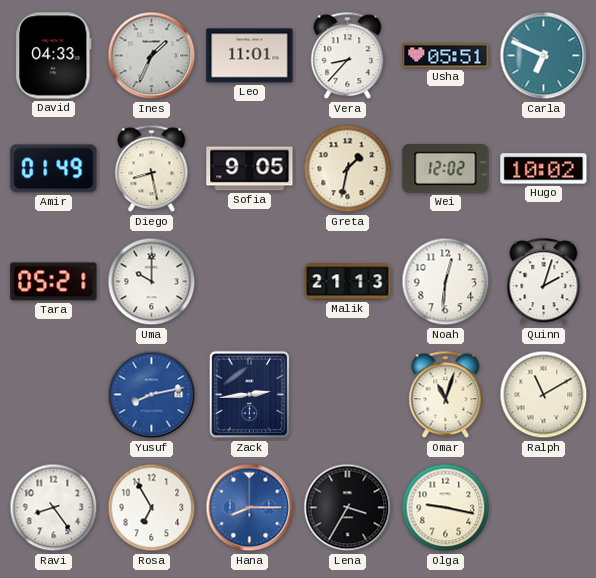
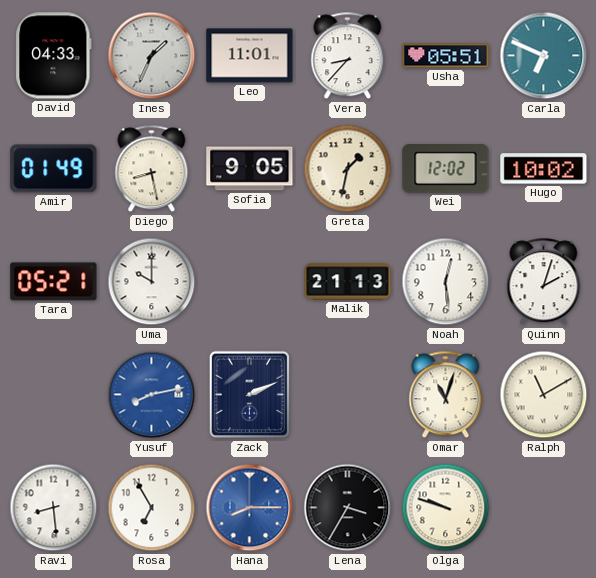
Noah: 12:31 -> 12:29 (446, 282)
Zack: 2:44 -> 2:11 (250, 395)
Ravi: 8:24 -> 8:29 (54, 508)
Olga: 9:17 -> 9:48 (446, 508)
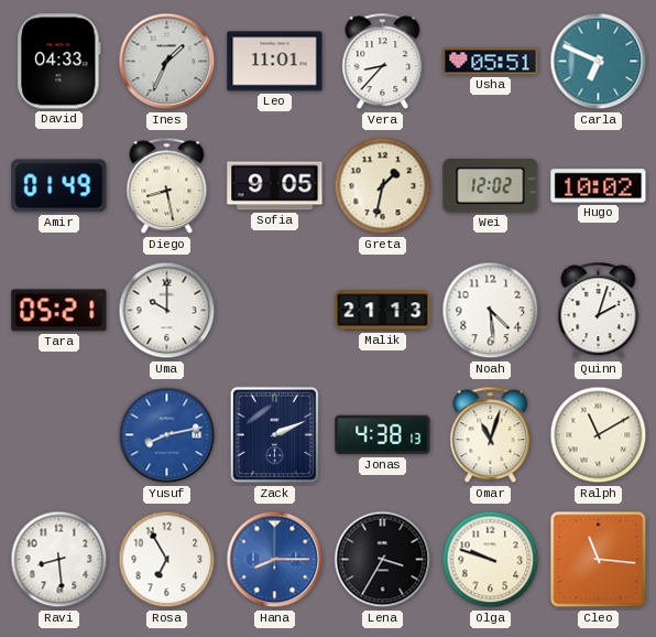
Noah: 12:29 -> 4:29 (491, 311)
Jonas: none -> 4:38 (383, 435)
Cleo: none -> 11:16 (599, 560)
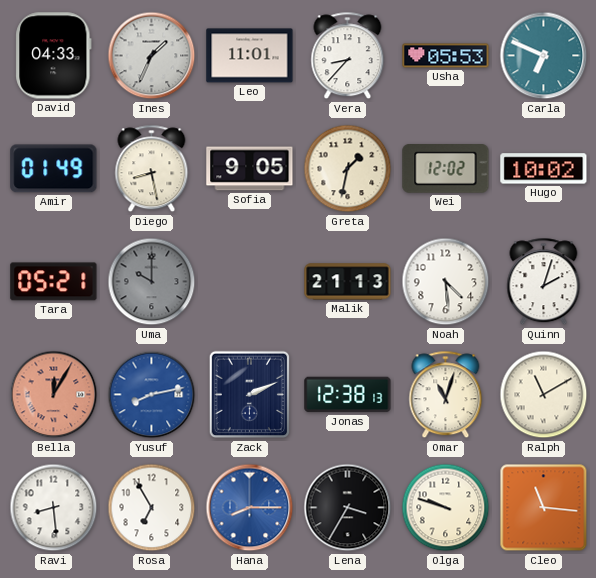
Usha: 05:51 -> 05:53 (446, 56)
Uma dial: white -> grey (152, 282)
Bella: none -> 12:05 (54, 395)
Jonas: 4:38 -> 12:38 (348, 395)
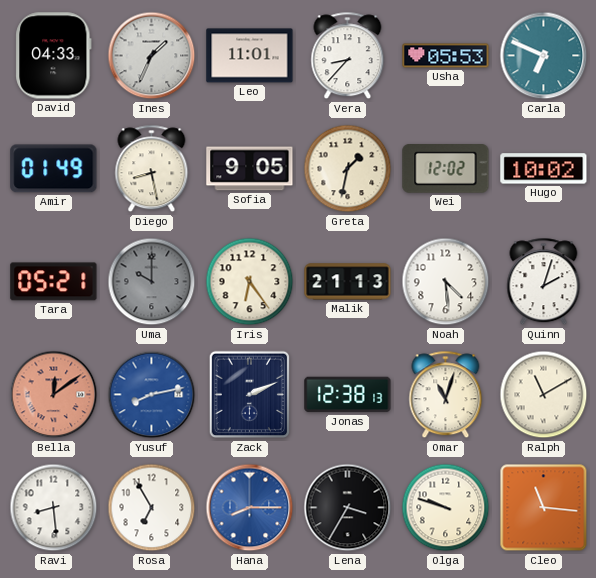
Iris: none -> 6:24 (250, 282)
Bella: 12:05 -> 12:09 (54, 395)
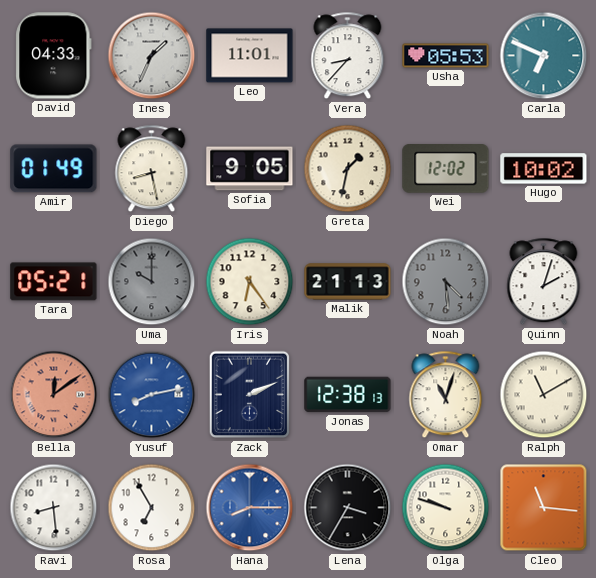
Noah dial: white -> grey (446, 282)
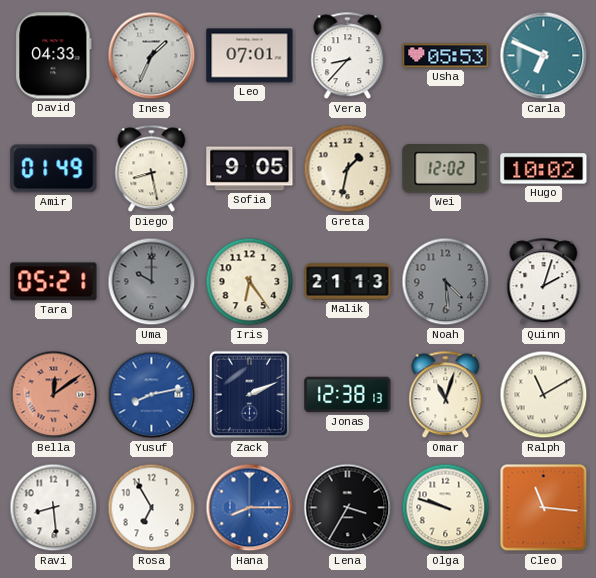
Leo: 11:01 -> 07:01 (250, 56)
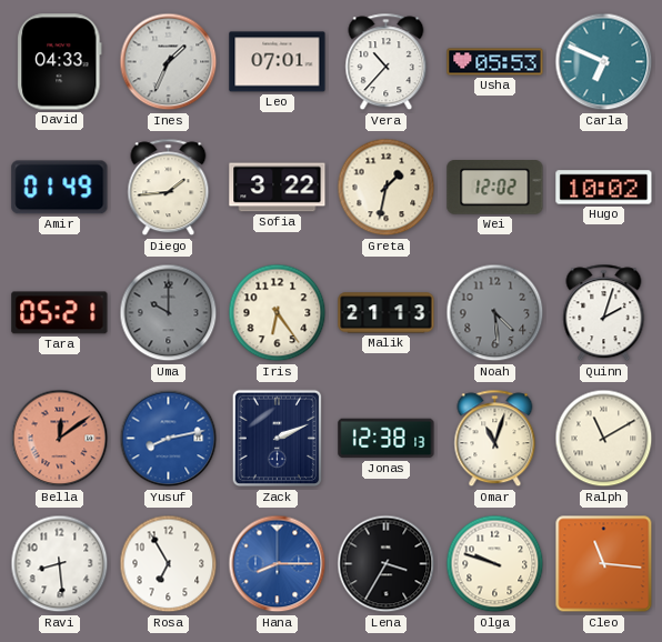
Vera: 8:37 -> 10:37 (387, 62)
Diego: 8:28 -> 1:44 (169, 188)
Sofia: 9:05 -> 3:22 (278, 188)
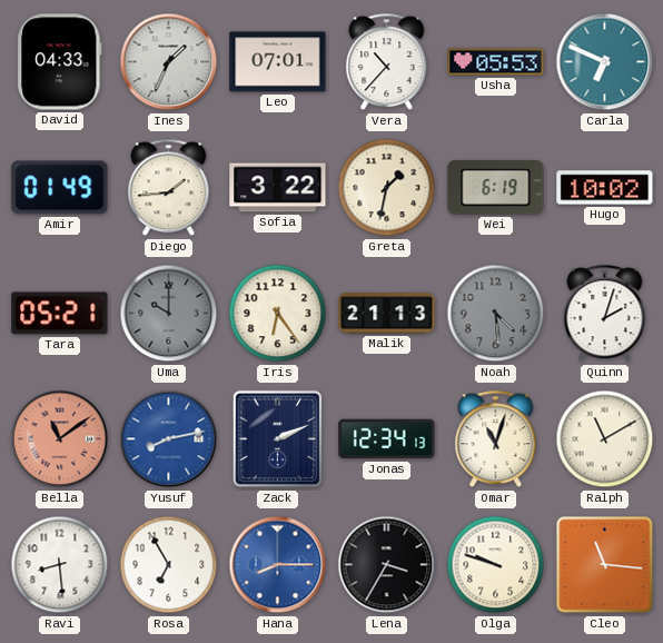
Wei: 12:02 -> 6:19 (496, 188)
Bella: 12:09 -> 11:09 (60, 439)
Jonas: 12:38 -> 12:34 (387, 439)
